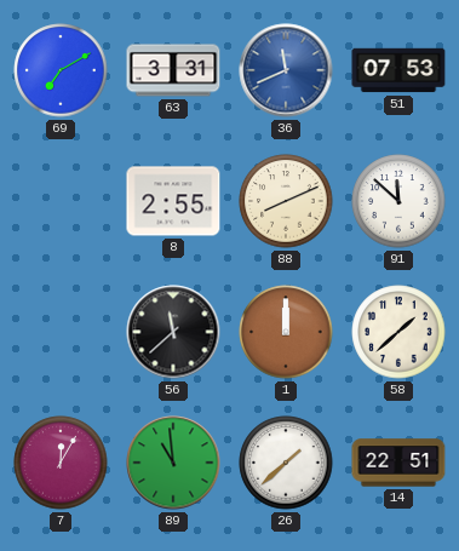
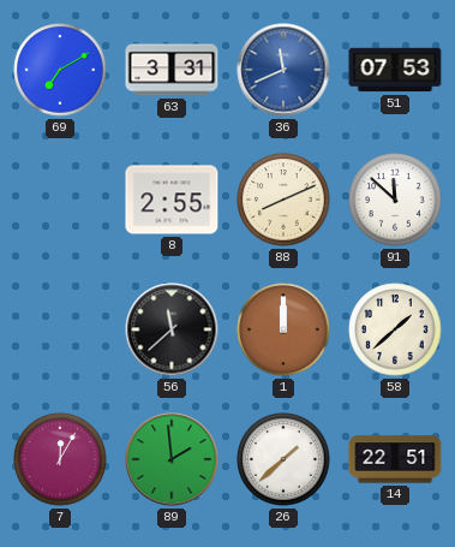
89: 10:59 -> 1:59 (172, 459)
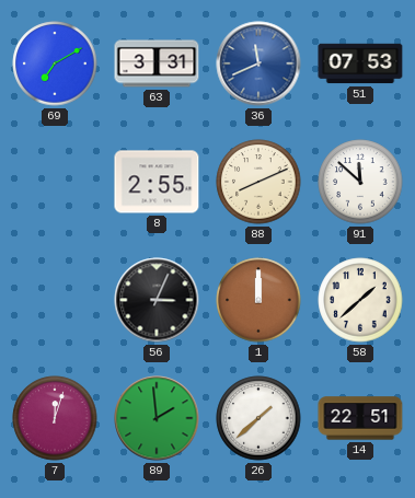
56: 11:38 -> 3:04 (157, 300)
7: 12:05 -> 12:03 (55, 418)
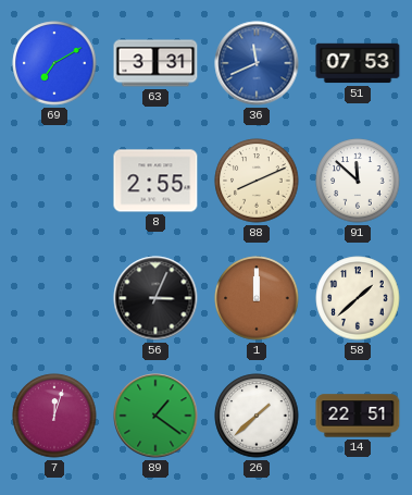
89: 1:59 -> 1:21 (155, 416)
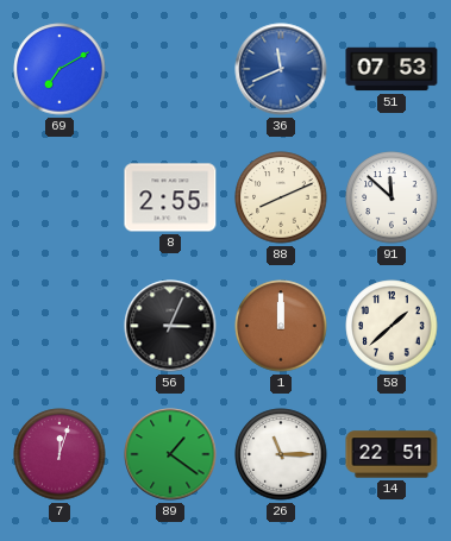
63: 3:31 -> none (155, 63)
26: 1:38 -> 11:15 (281, 454)
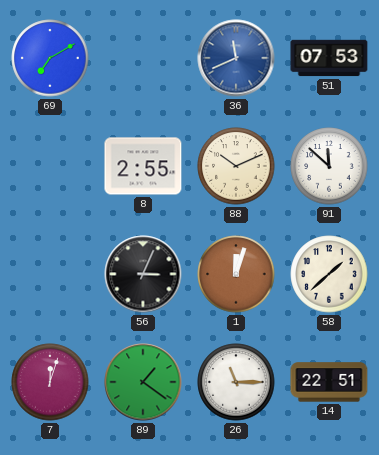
88: 8:11 -> 10:11 (236, 166)
1: 12:00 -> 12:03 (236, 274)
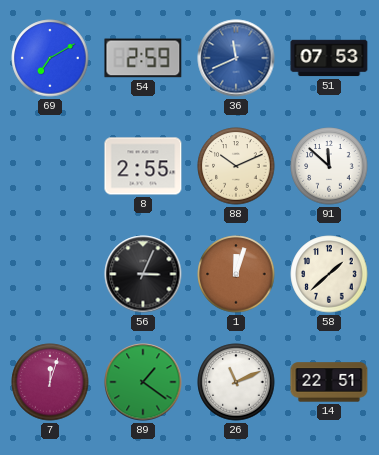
54: none -> 2:59 (143, 58)
26: 11:15 -> 11:11 (236, 382)
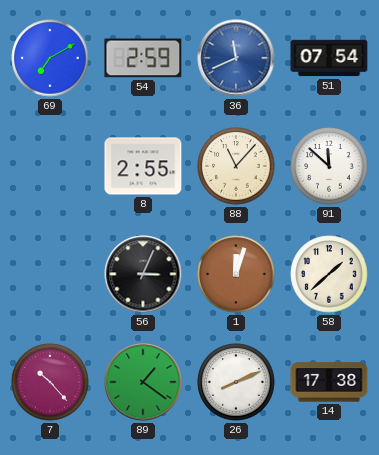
51: 07:53 -> 07:54 (329, 58)
88: 10:11 -> 11:07 (236, 166)
7: 12:03 -> 10:23 (50, 382)
26: 11:11 -> 8:11 (236, 382)
14: 22:51 -> 17:38 (329, 382)
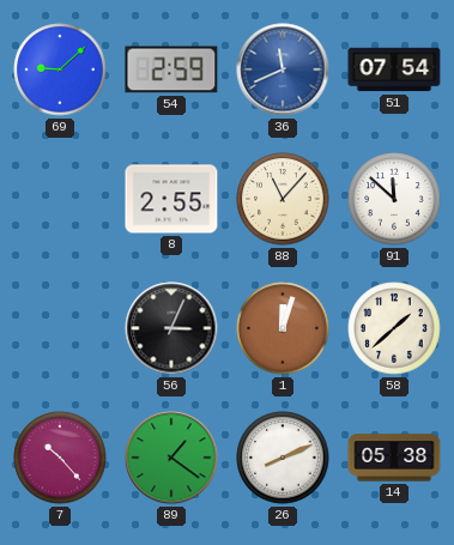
69: 7:10 -> 9:08 (60, 69)
14: 17:38 -> 05:38 (394, 458)
